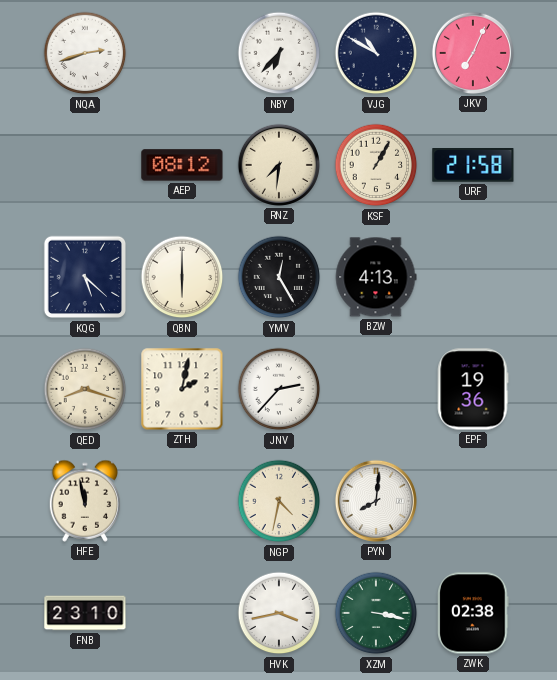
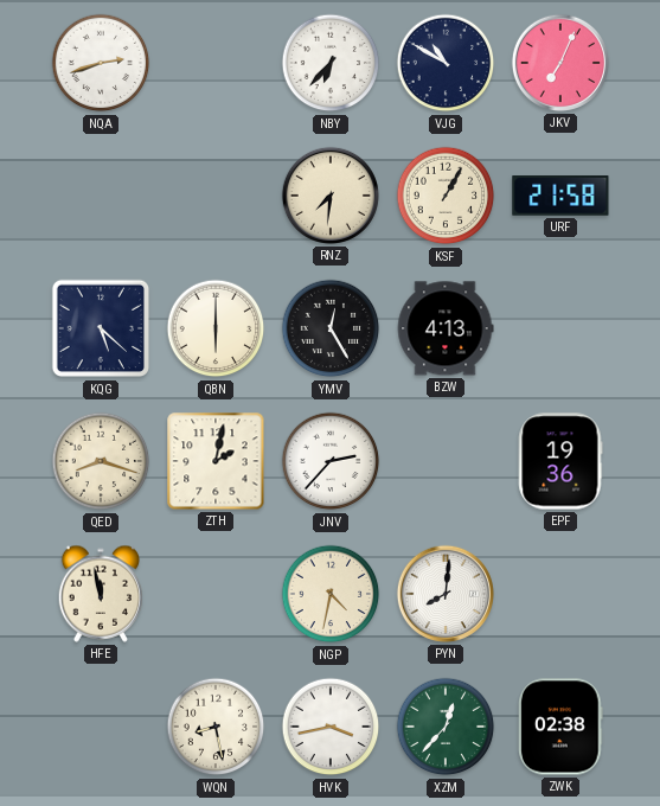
AEP: 08:12 -> none (182, 165)
FNB: 23:10 -> none (85, 613)
WQN: none -> 8:28 (216, 727)
XZM: 3:17 -> 12:37 (446, 727)
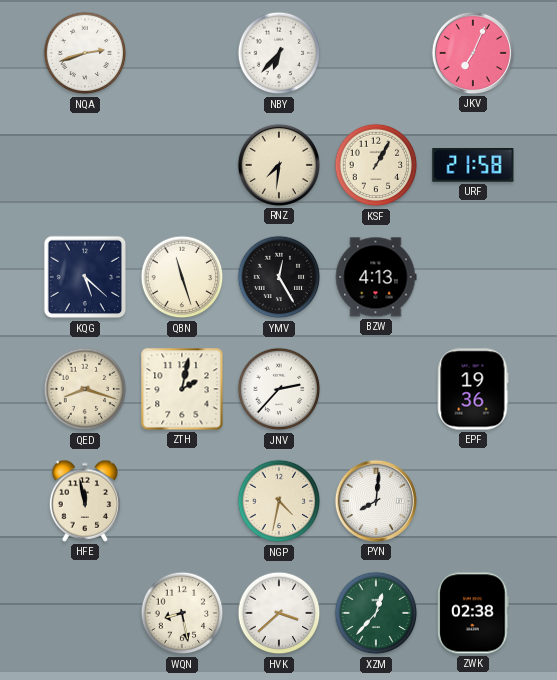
VJG: 10:50 -> none (446, 63)
QBN: 6:00 -> 11:27 (182, 277)
HVK: 3:43 -> 3:38 (279, 613)
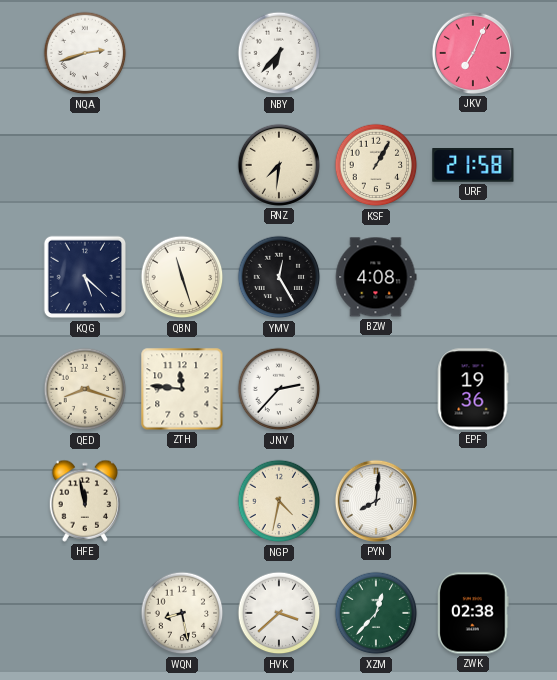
BZW: 4:13 -> 4:08 (376, 277)
ZTH: 2:02 -> 11:46 (182, 389)
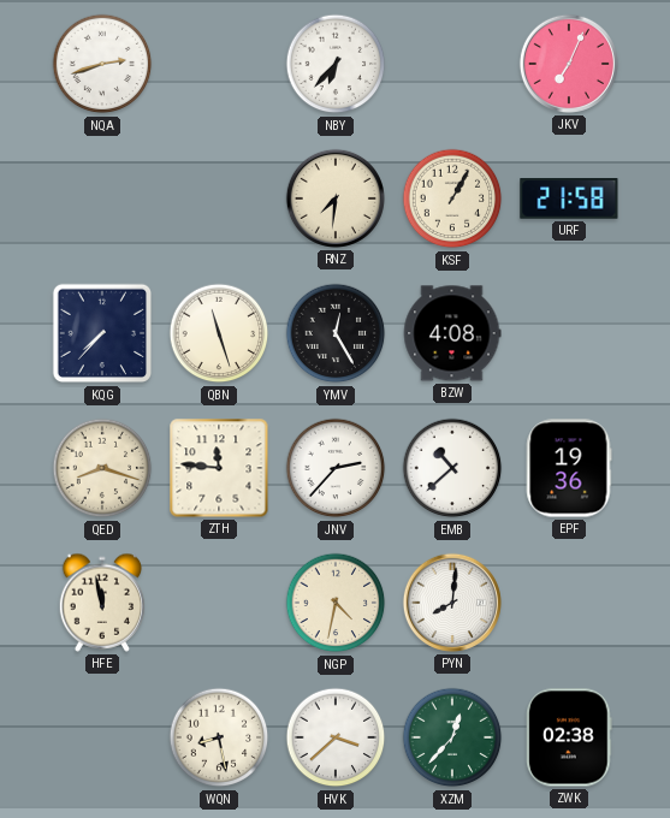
KQG: 5:22 -> 7:37 (102, 333)
EMB: none -> 10:38 (452, 468)
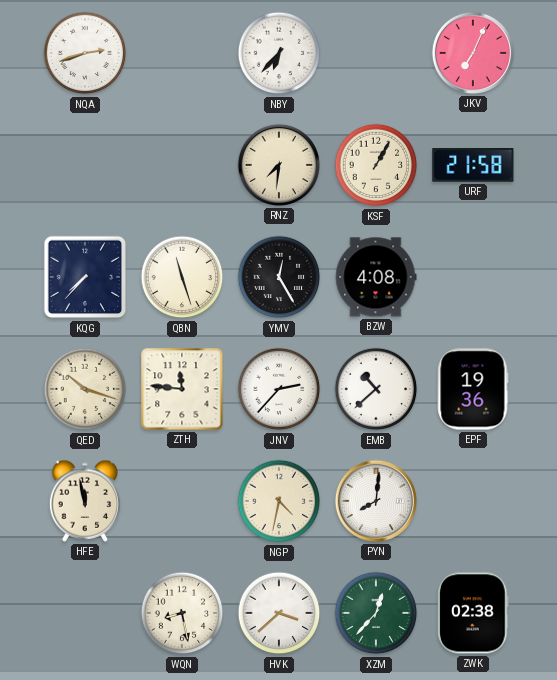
QED: 8:18 -> 10:18 (85, 389)
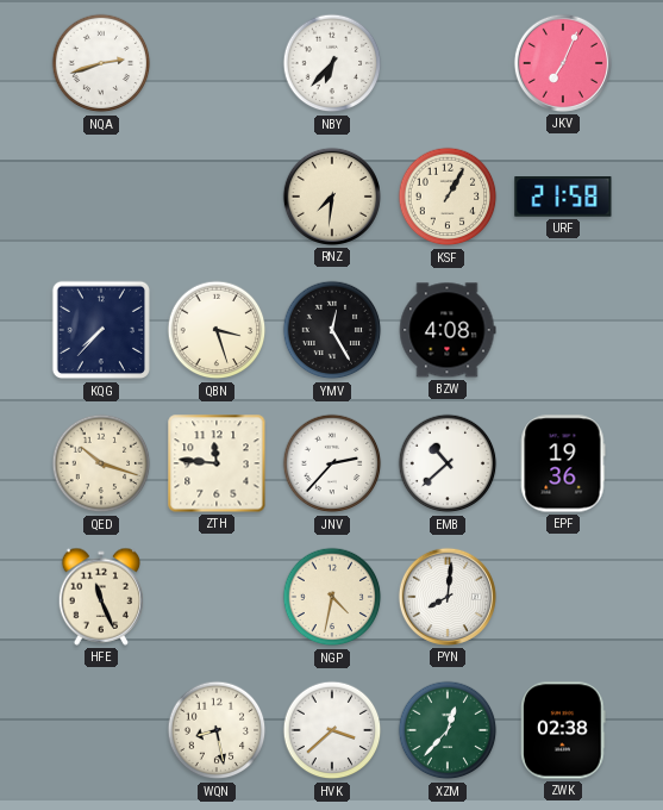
QBN: 11:27 -> 3:27 (217, 330)
HFE: 11:58 -> 11:26 (101, 597)
